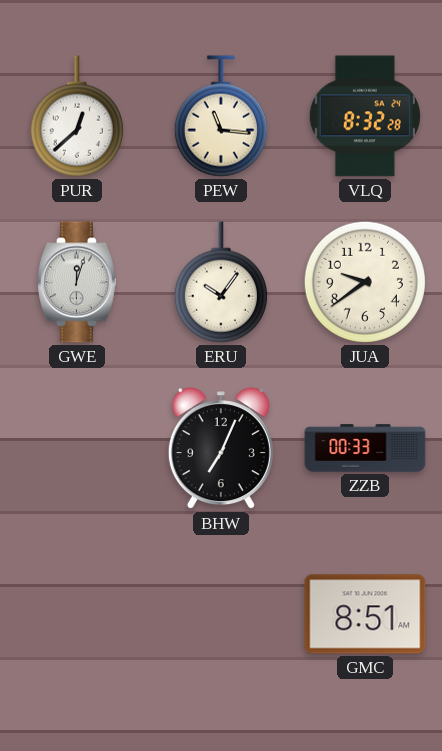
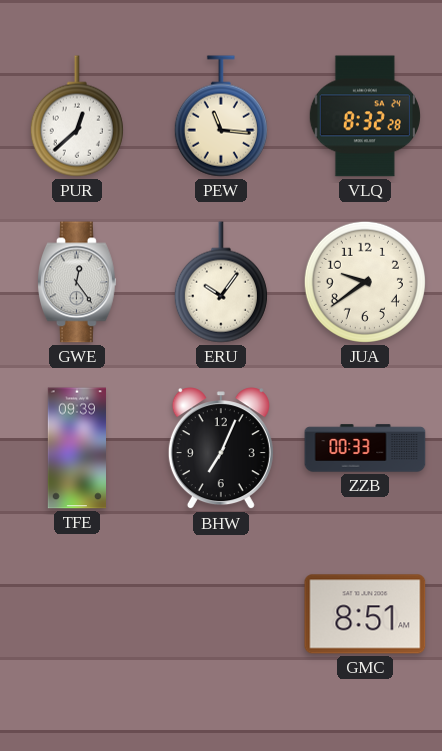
GWE: 12:03 -> 12:24 (77, 282)
TFE: none -> 09:39 (76, 448)
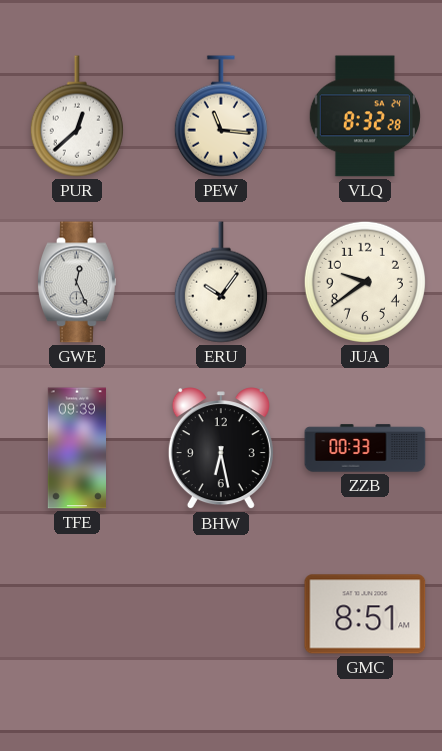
GWE: 12:24 -> 12:26 (77, 282)
BHW: 7:04 -> 6:28 (221, 449)
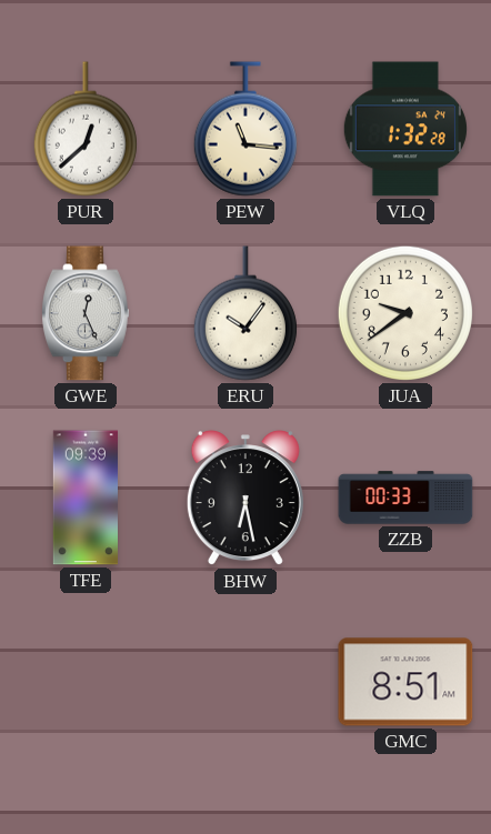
VLQ: 8:32 -> 1:32 (405, 129)
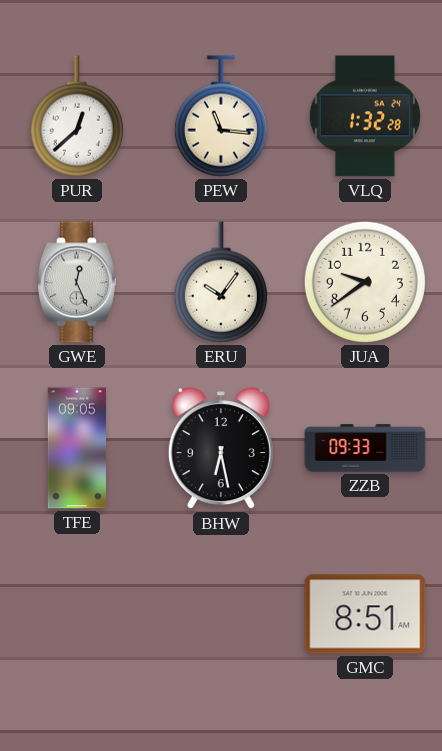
TFE: 09:39 -> 09:05 (76, 448)
ZZB: 00:33 -> 09:33 (365, 448)
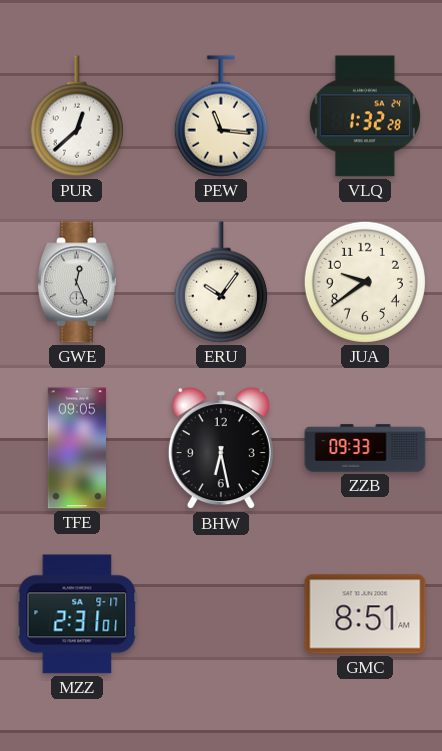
MZZ: none -> 2:31 (77, 614)
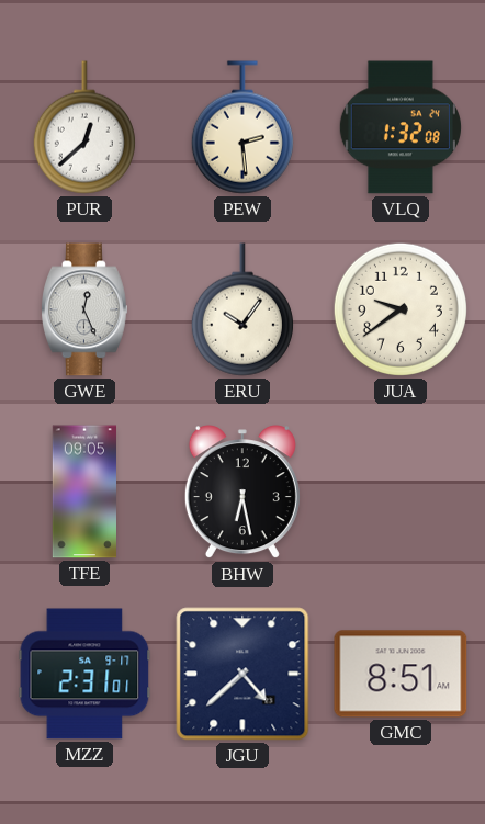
PEW: 11:16 -> 2:29 (243, 127)
VLQ: 1:32:28 -> 1:32:08 (401, 127)
ZZB: 09:33 -> none (365, 448)
JGU: none -> 4:38 (243, 674)
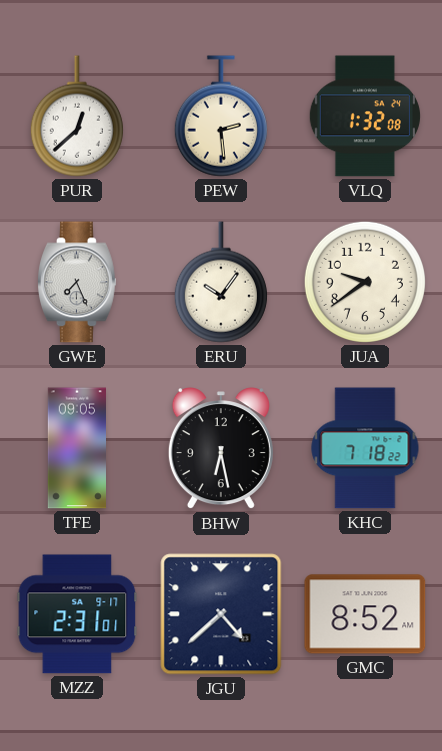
GWE: 12:26 -> 7:26 (77, 282)
KHC: none -> 7:18 (365, 448)
GMC: 8:51 -> 8:52 (365, 614)
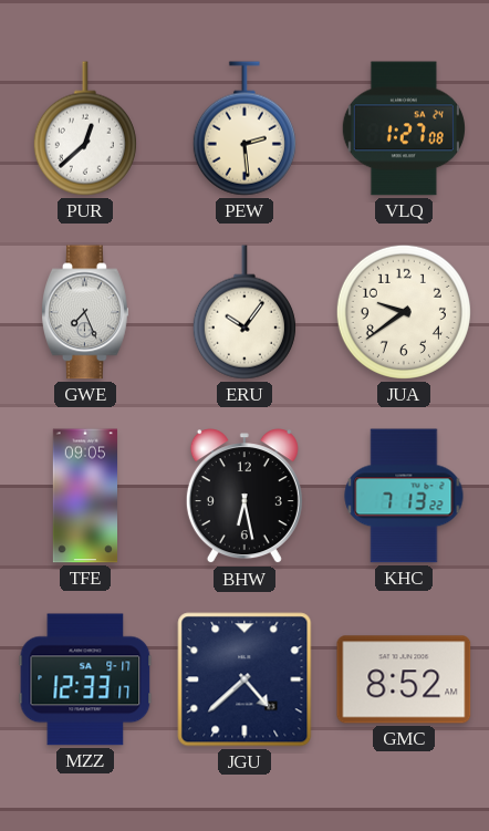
VLQ: 1:32 -> 1:27 (404, 128)
KHC: 7:18 -> 7:13 (404, 496)
MZZ: 2:31 -> 12:33 (85, 679)
